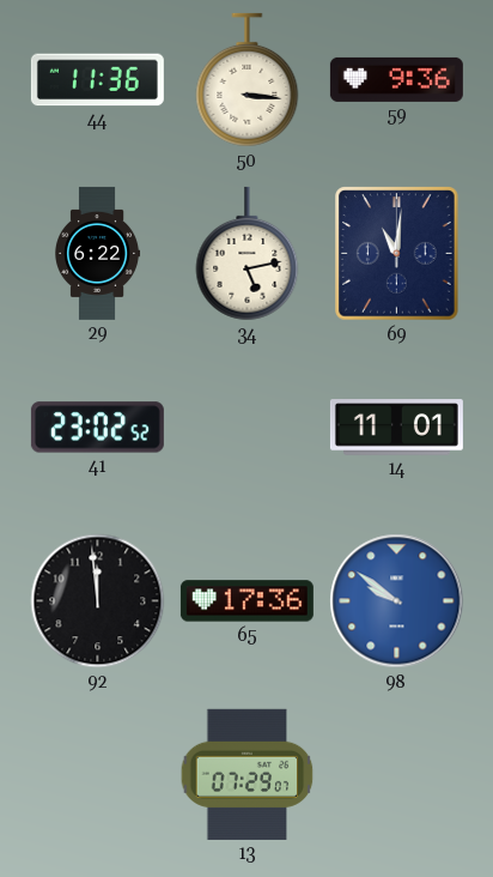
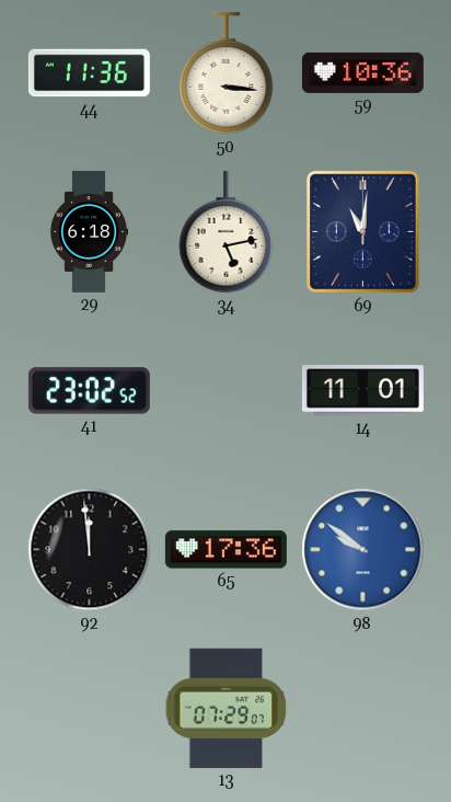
59: 9:36 -> 10:36 (362, 72)
29: 6:22 -> 6:18 (90, 231)
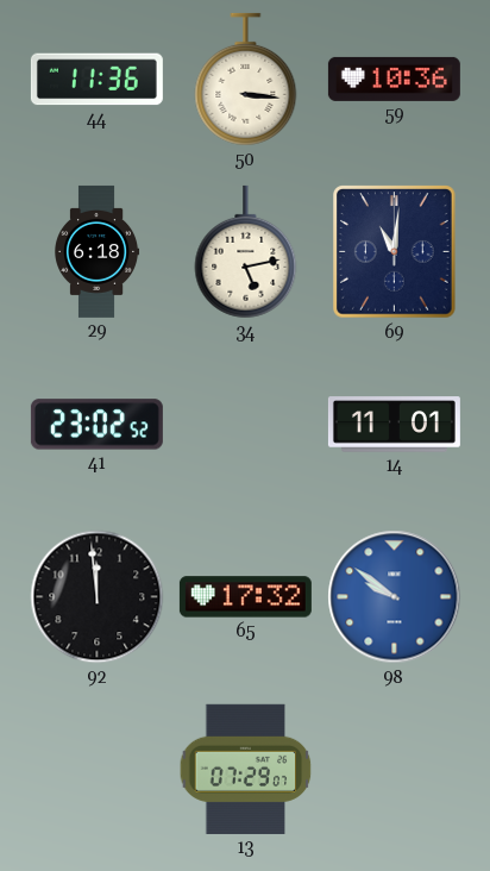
65: 17:36 -> 17:32 (245, 597)
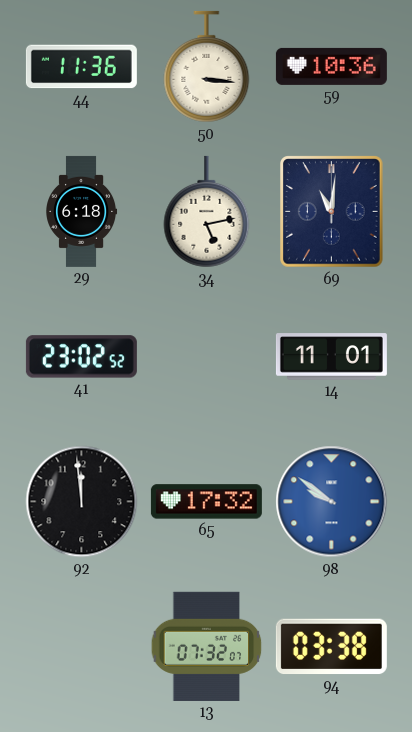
13: 07:29 -> 07:32 (207, 646)
94: none -> 03:38 (331, 647)
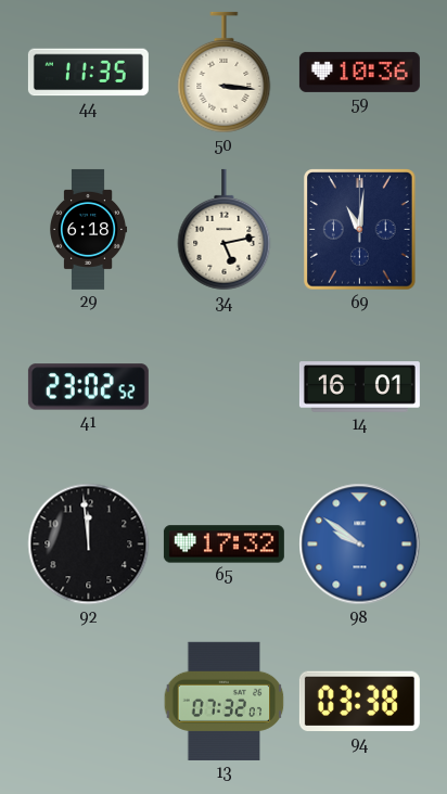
44: 11:36 -> 11:35 (88, 73)
14: 11:01 -> 16:01 (359, 387)
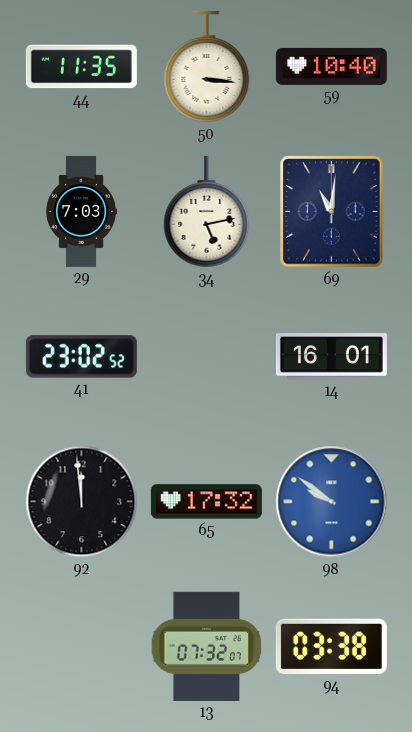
59: 10:36 -> 10:40 (331, 66)
29: 6:18 -> 7:03 (82, 211)
